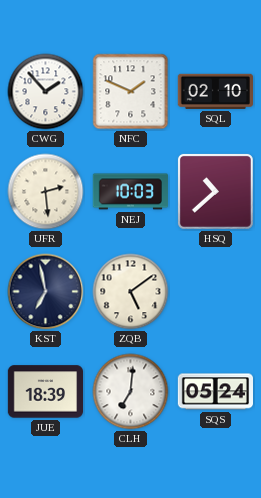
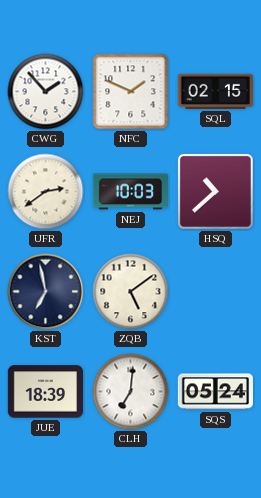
SQL: 02:10 -> 02:15 (215, 91)
UFR: 2:29 -> 2:39 (46, 192)
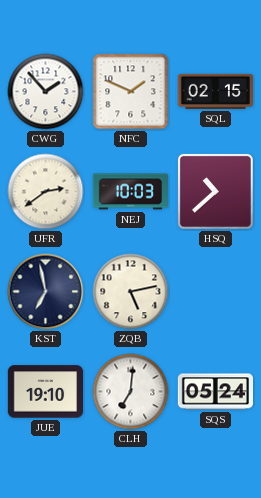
ZQB: 5:09 -> 5:13 (131, 292)
JUE: 18:39 -> 19:10 (45, 392)
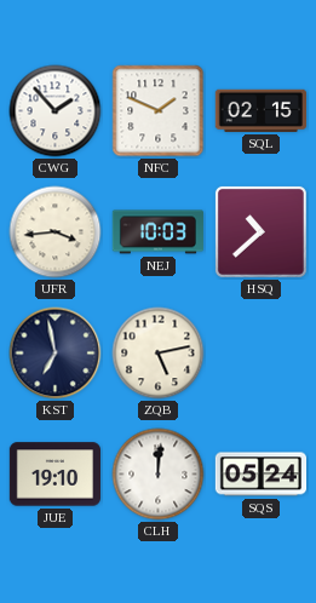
UFR: 2:39 -> 3:44 (56, 232)
CLH: 7:01 -> 12:01 (159, 475)
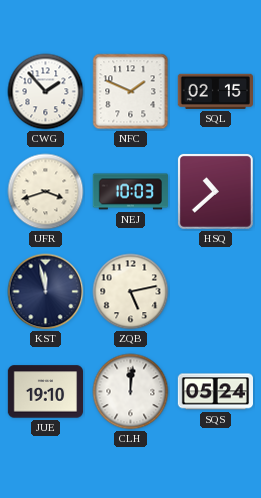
UFR: 3:44 -> 3:42 (46, 192)
KST: 6:58 -> 11:58 (46, 292)
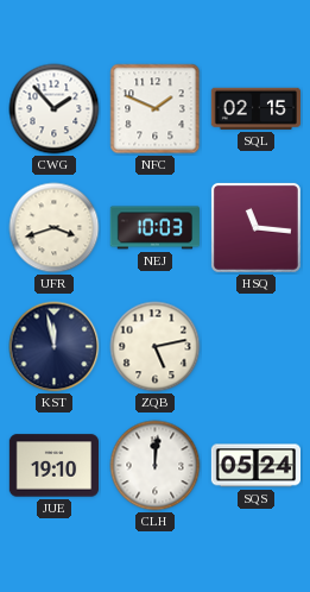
HSQ: 10:38 -> 11:16 (255, 227)
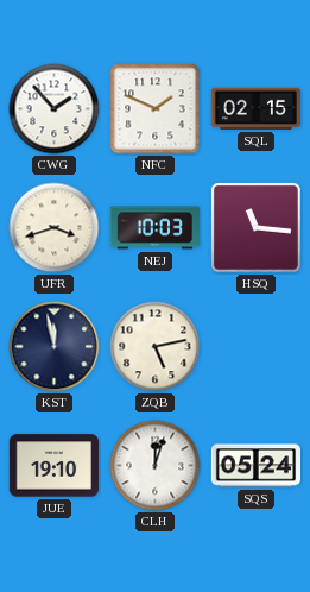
CLH: 12:01 -> 12:03 (156, 466)
